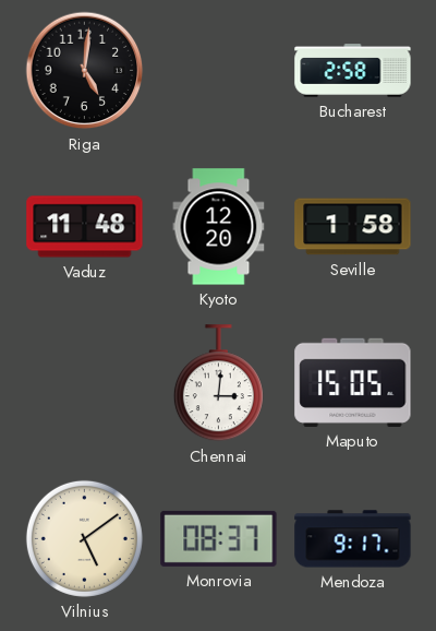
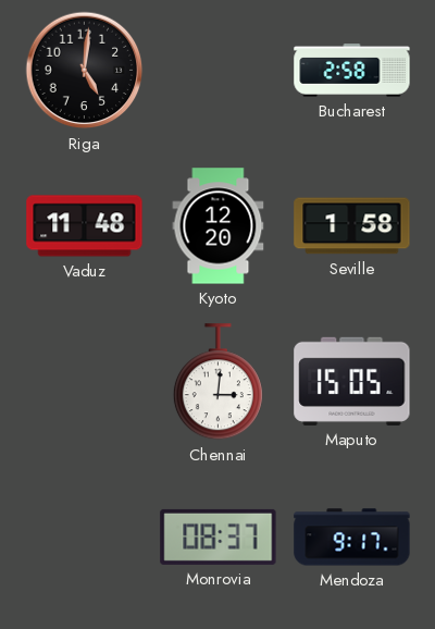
Vilnius: 5:09 -> none (84, 538)
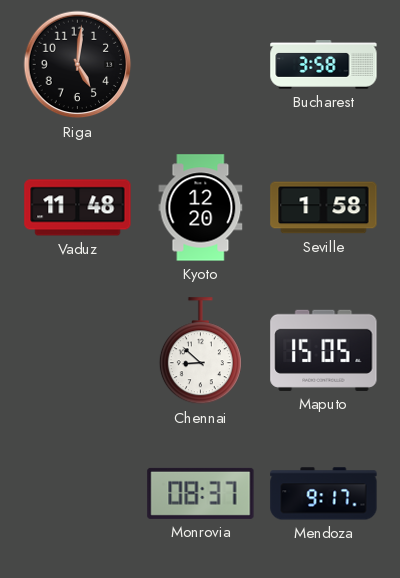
Bucharest: 2:58 -> 3:58 (324, 65)
Chennai: 3:01 -> 8:52 (200, 351)
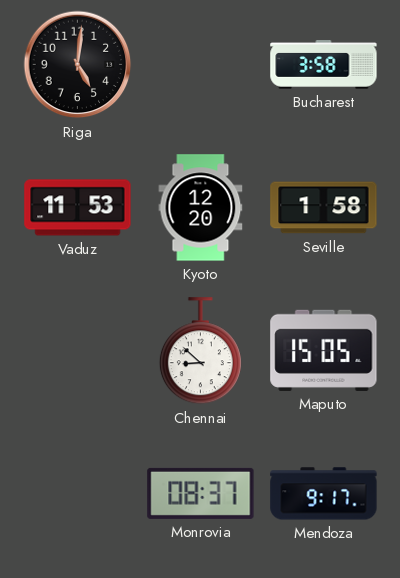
Vaduz: 11:48 -> 11:53 (78, 208)
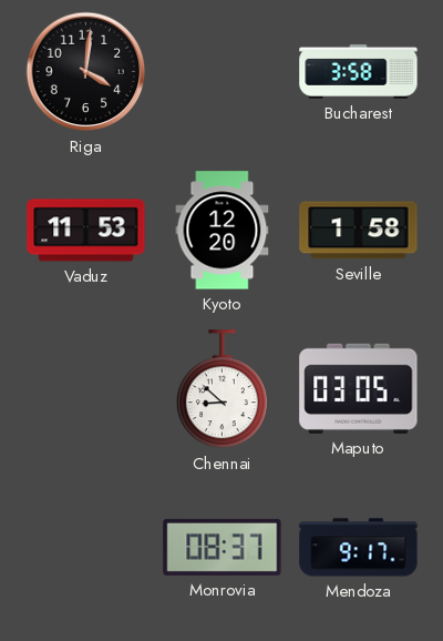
Riga: 5:01 -> 4:01 (86, 72)
Maputo: 15:05 -> 03:05 (359, 388)
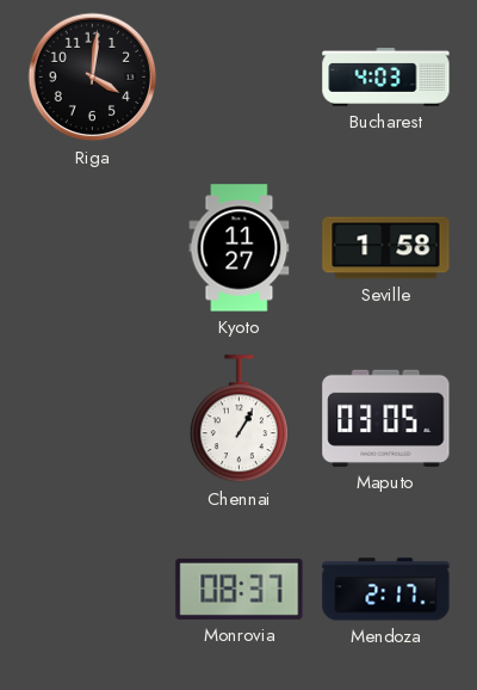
Bucharest: 3:58 -> 4:03 (386, 78)
Vaduz: 11:53 -> none (86, 231)
Kyoto: 12:20 -> 11:27 (240, 248)
Chennai: 8:52 -> 1:05 (238, 419)
Mendoza: 9:17 -> 2:17 (386, 590)
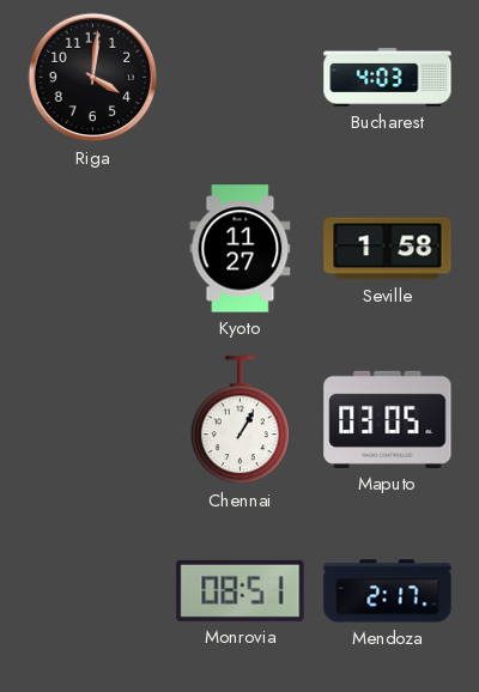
Monrovia: 08:37 -> 08:51 (241, 590)
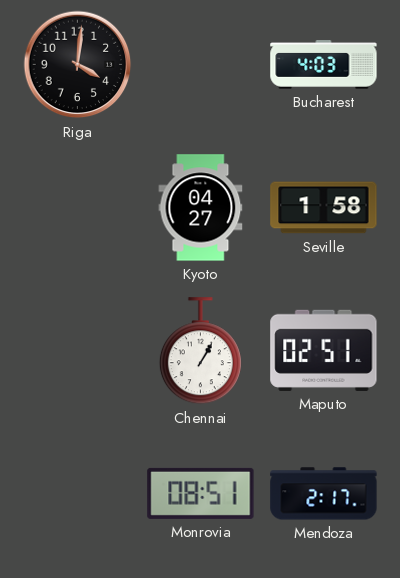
Kyoto: 11:27 -> 04:27 (201, 208)
Maputo: 03:05 -> 02:51 (324, 350)
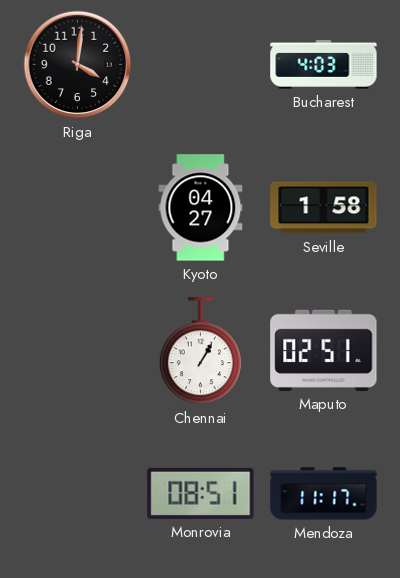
Mendoza: 2:17 -> 11:17 (324, 494)
